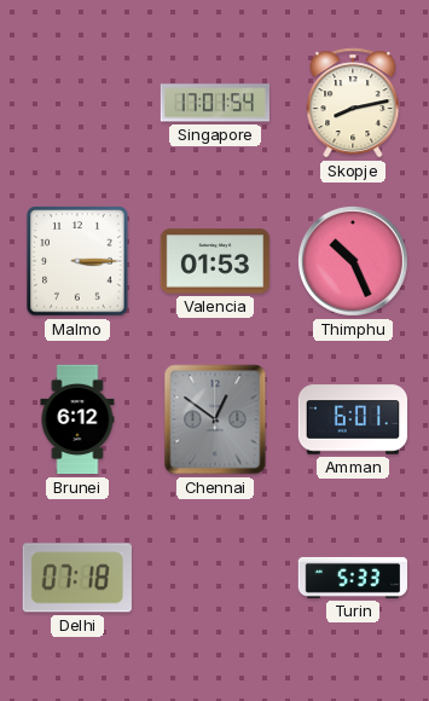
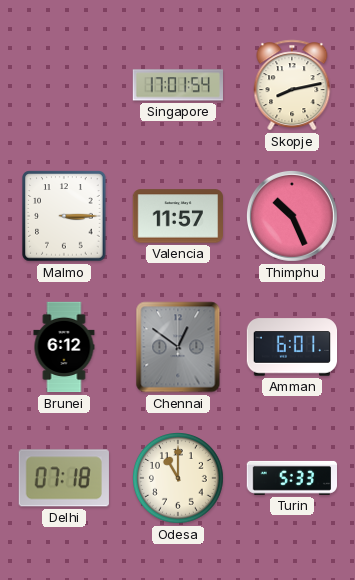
Valencia: 01:53 -> 11:57 (177, 216)
Odesa: none -> 11:00 (179, 479)
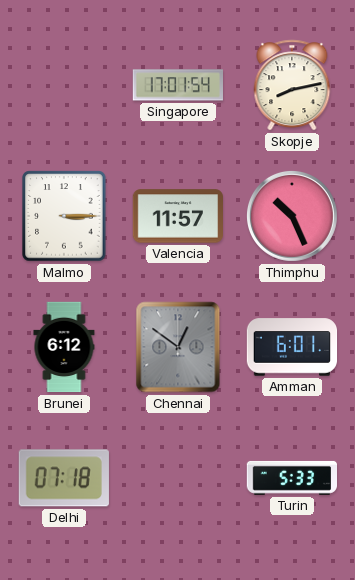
Odesa: 11:00 -> none (179, 479)
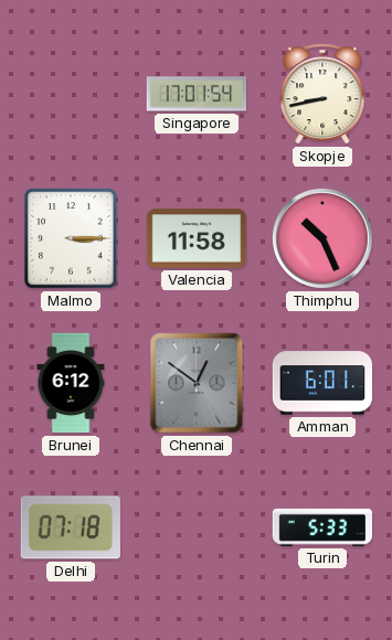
Skopje: 8:13 -> 8:43 (322, 94)
Valencia: 11:57 -> 11:58 (195, 238)
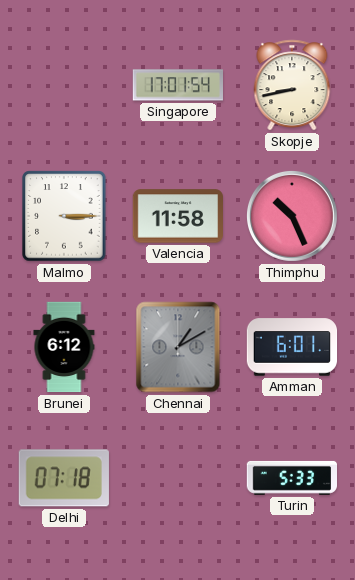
Chennai: 12:51 -> 1:10 (178, 347)
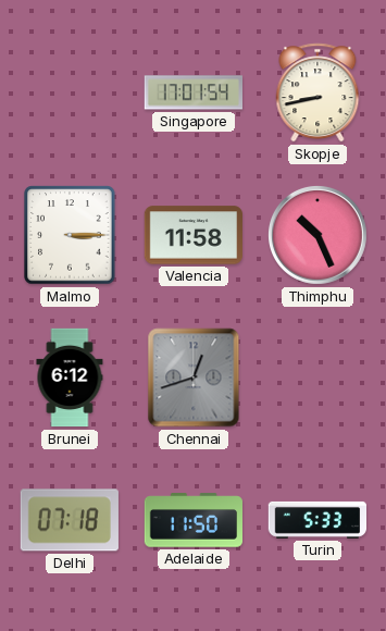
Chennai: 1:10 -> 12:42 (194, 378)
Amman: 6:01 -> none (292, 347)
Adelaide: none -> 11:50 (192, 520)
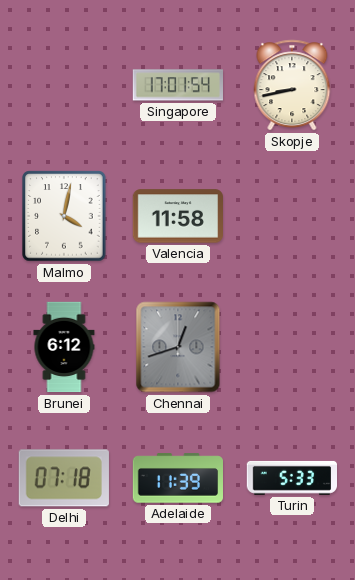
Malmo: 3:15 -> 4:02 (64, 216)
Thimphu: 10:26 -> none (317, 235)
Adelaide: 11:50 -> 11:39 (177, 478)
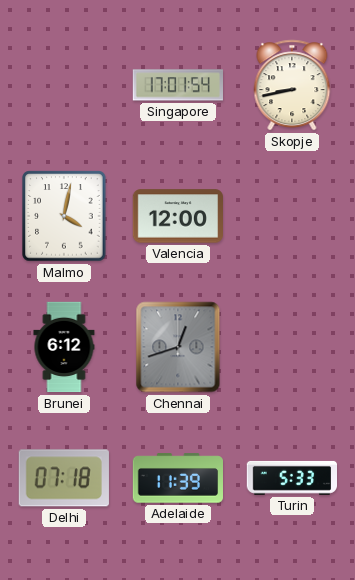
Valencia: 11:58 -> 12:00 (177, 216)
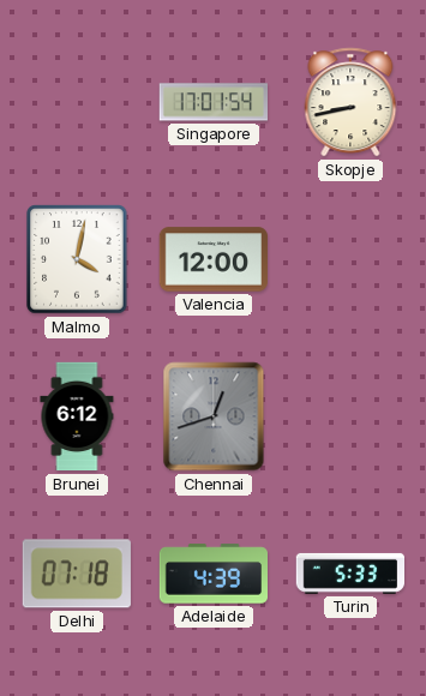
Adelaide: 11:39 -> 4:39 (212, 574)
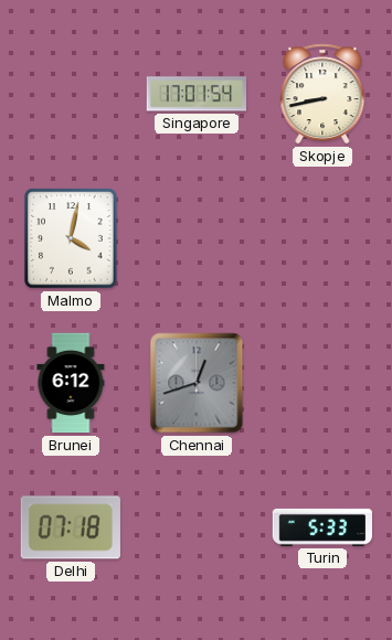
Valencia: 12:00 -> none (212, 259)
Adelaide: 4:39 -> none (212, 574)
